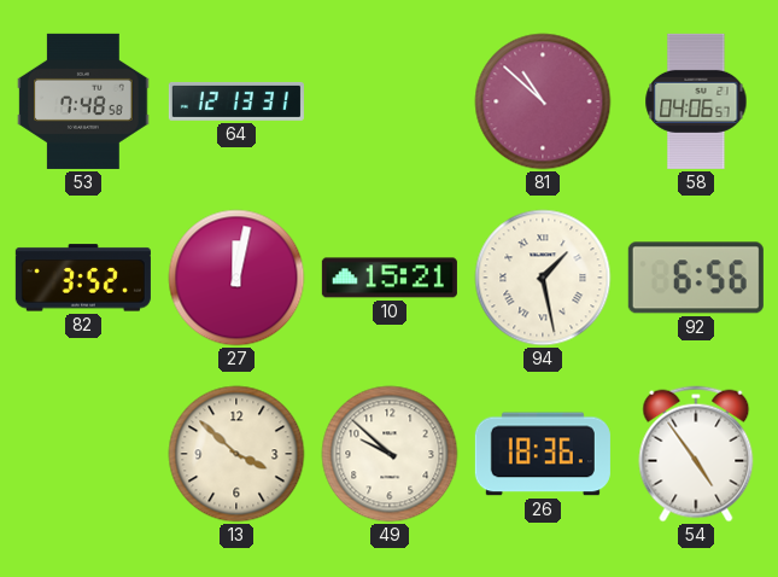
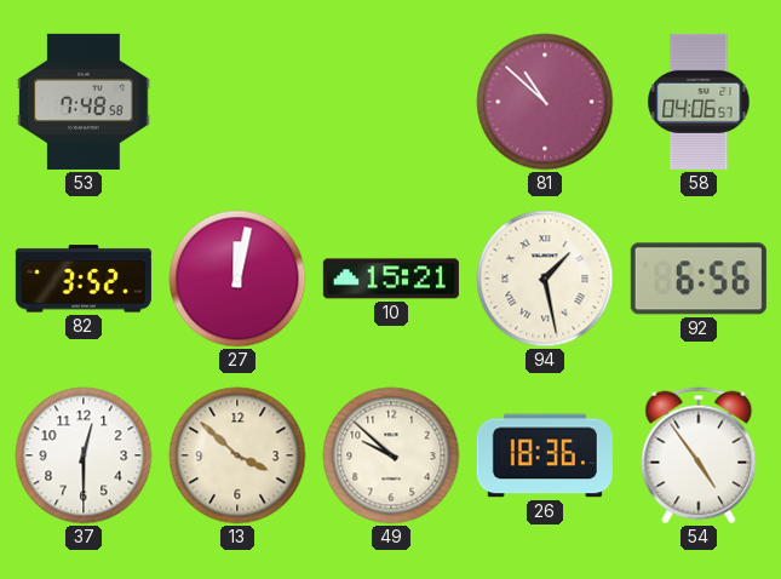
64: 12:13 -> none (236, 101)
37: none -> 12:30 (84, 455)
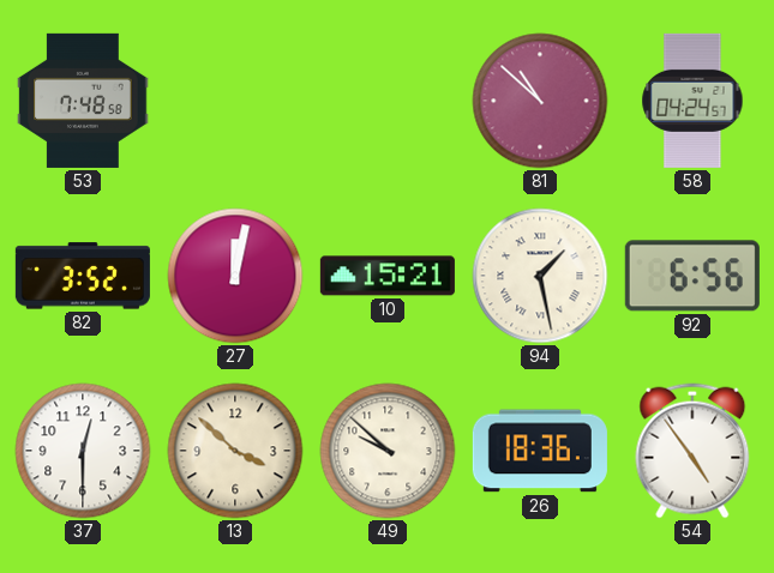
58: 04:06 -> 04:24 (692, 101)
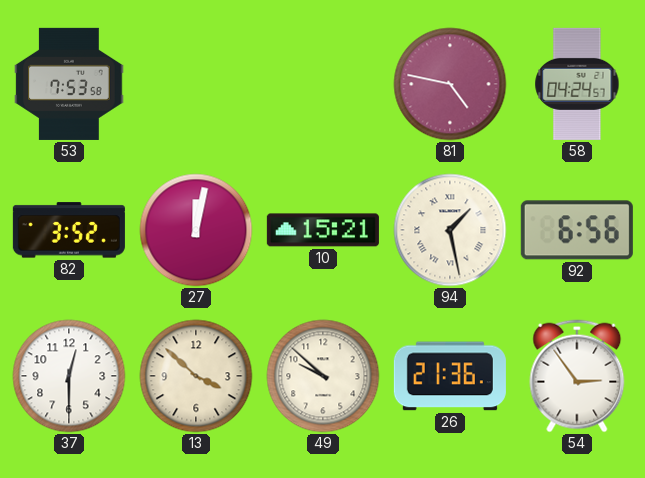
53: 7:48 -> 7:53 (69, 84)
81: 10:52 -> 4:47 (450, 84)
26: 18:36 -> 21:36 (450, 376)
54: 4:54 -> 2:54 (577, 376)
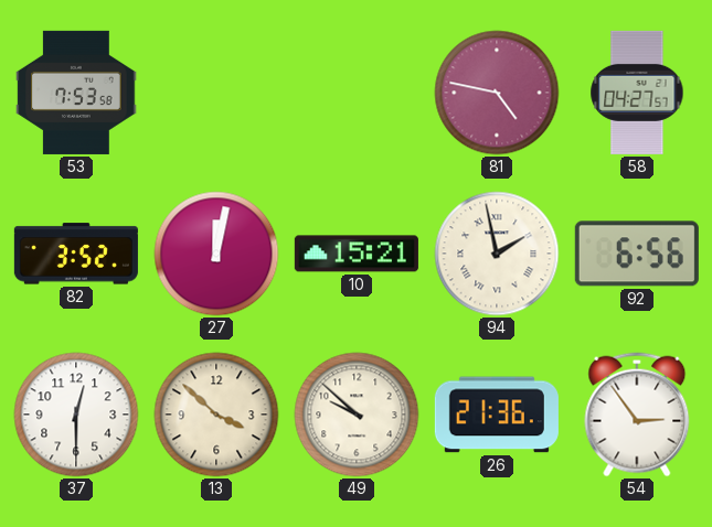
58: 04:24 -> 04:27 (637, 93)
94: 1:28 -> 1:58 (497, 254)
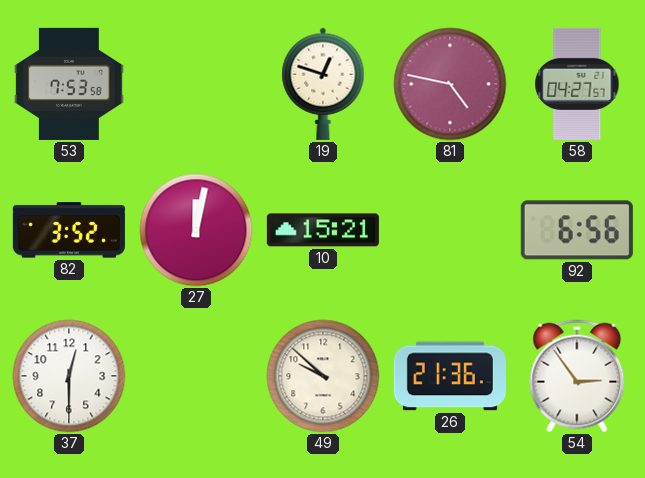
19: none -> 12:48 (323, 84)
94: 1:58 -> none (497, 254)
13: 3:52 -> none (216, 415)
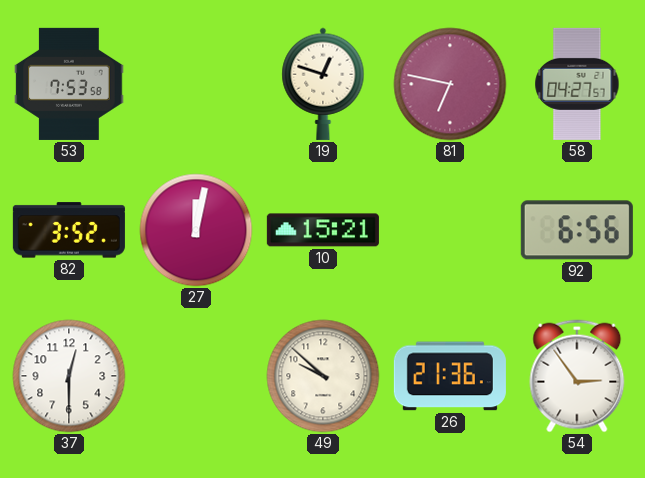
81: 4:47 -> 6:47 (450, 84)
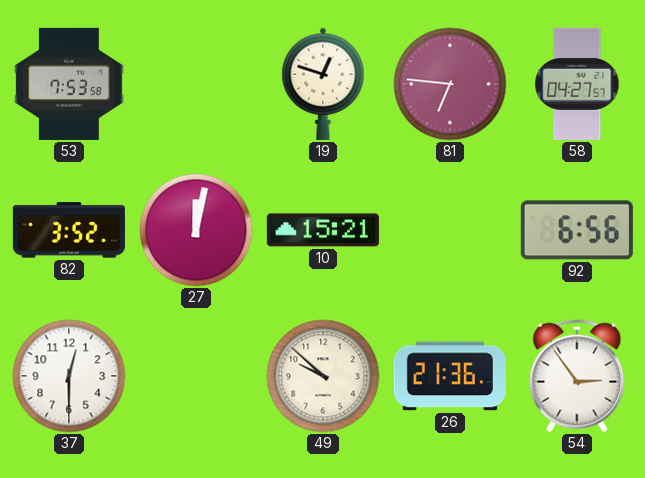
81: 6:47 -> 6:46 (450, 84)
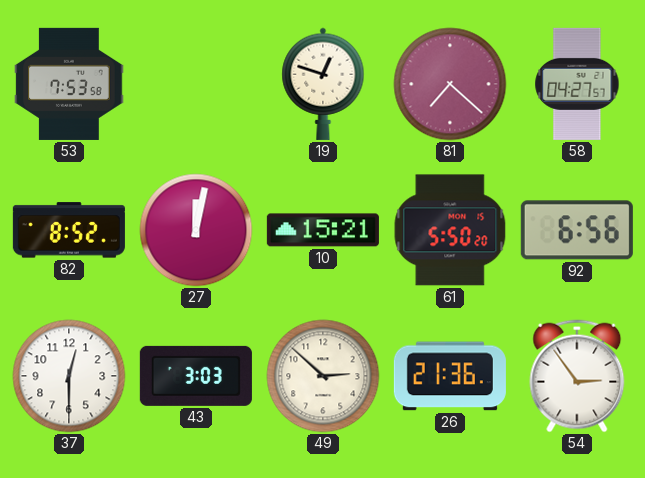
81: 6:46 -> 7:22 (450, 84)
82: 3:52 -> 8:52 (69, 230)
61: none -> 5:50 (450, 230)
43: none -> 3:03 (196, 376)
49: 9:52 -> 2:52 (323, 376)
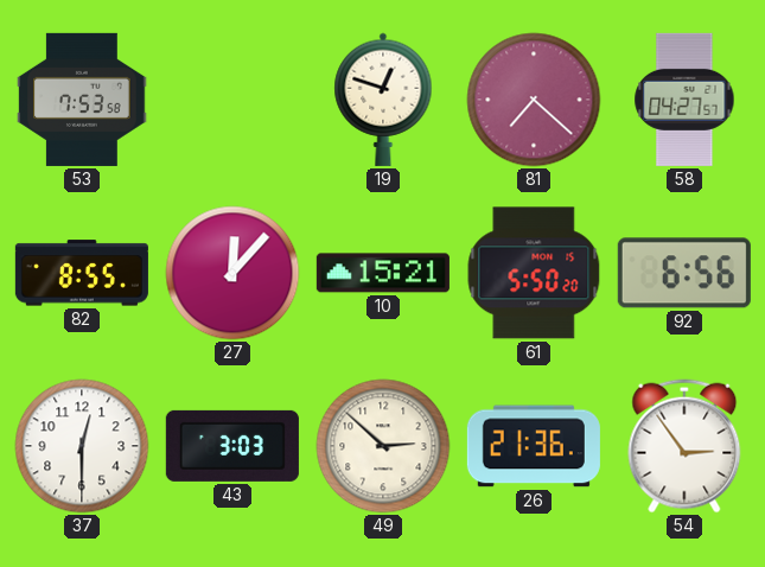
82: 8:52 -> 8:55 (82, 273)
27: 12:02 -> 12:07 (232, 273)
